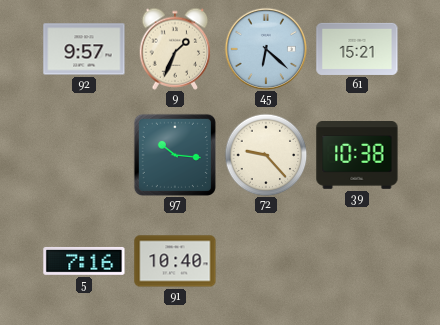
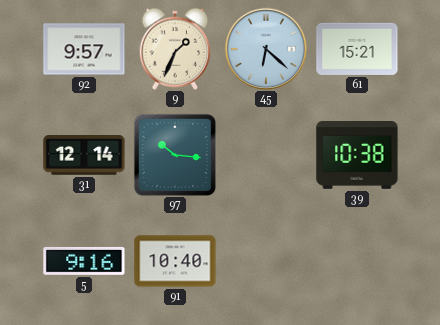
31: none -> 12:14 (84, 156)
72: 9:23 -> none (266, 155)
5: 7:16 -> 9:16 (84, 261)
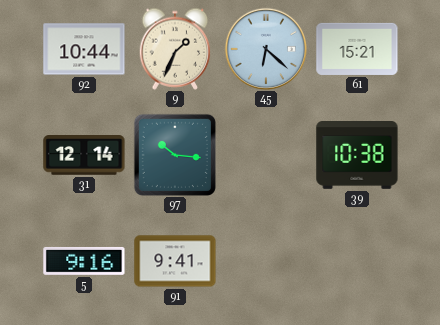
92: 9:57 -> 10:44 (84, 49)
91: 10:40 -> 9:41 (175, 261)
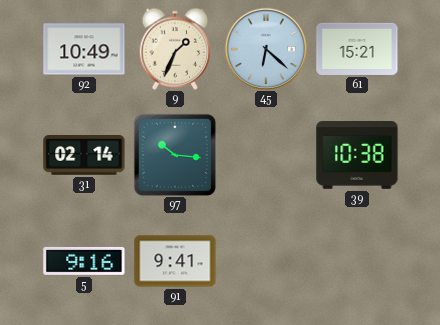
92: 10:44 -> 10:49 (84, 49)
31: 12:14 -> 02:14 (84, 156)
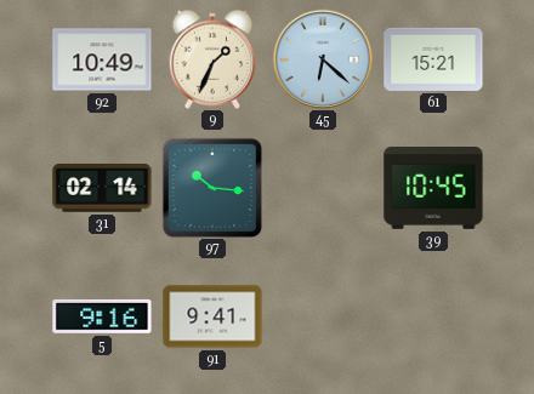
39: 10:38 -> 10:45 (433, 189)
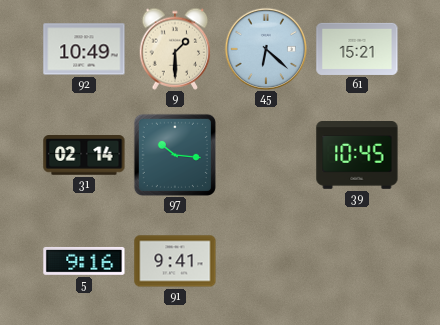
9: 1:34 -> 1:30 (175, 49)
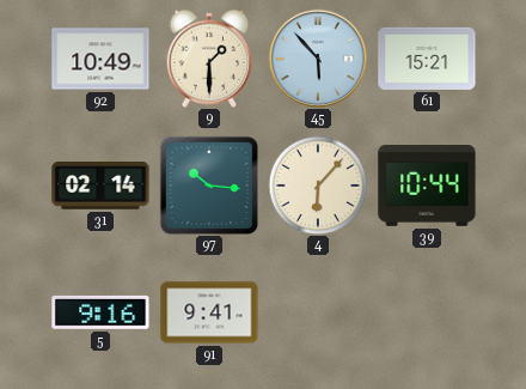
45: 6:22 -> 5:53 (317, 57)
4: none -> 6:07 (318, 186)
39: 10:45 -> 10:44 (427, 187)
